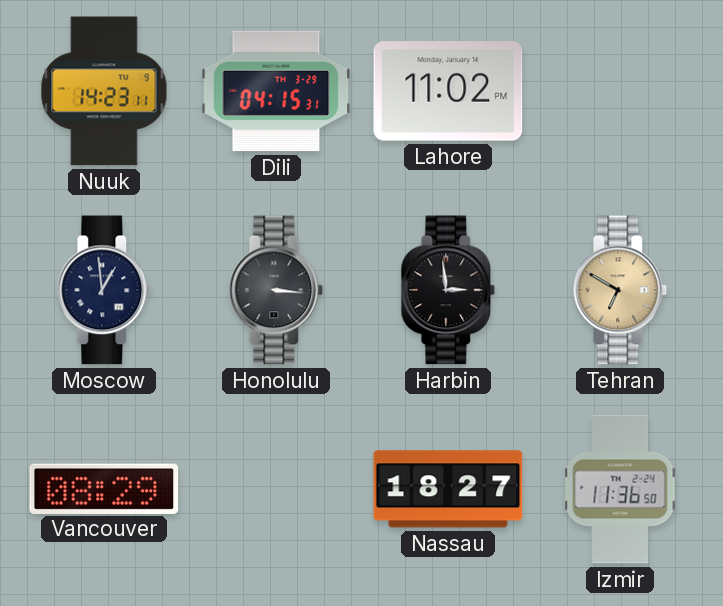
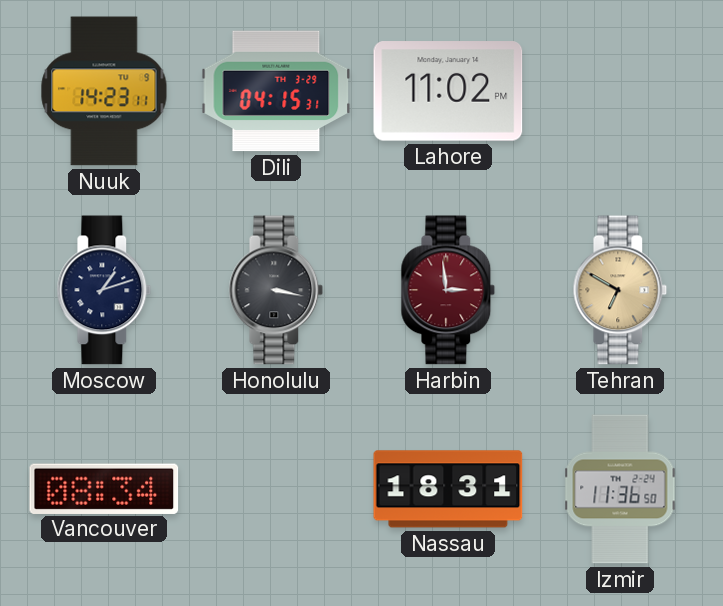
Moscow: 12:59 -> 1:12 (104, 290)
Honolulu: 3:16 -> 3:17 (276, 290)
Harbin dial: black -> burgundy (448, 290)
Vancouver: 08:29 -> 08:34 (104, 488)
Nassau: 18:27 -> 18:31 (448, 489)
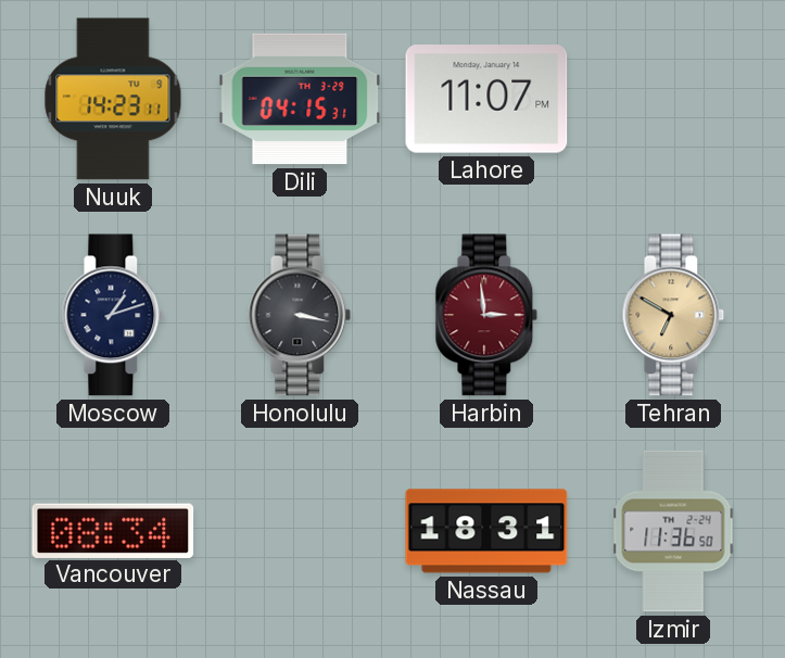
Lahore: 11:02 -> 11:07 (486, 99)
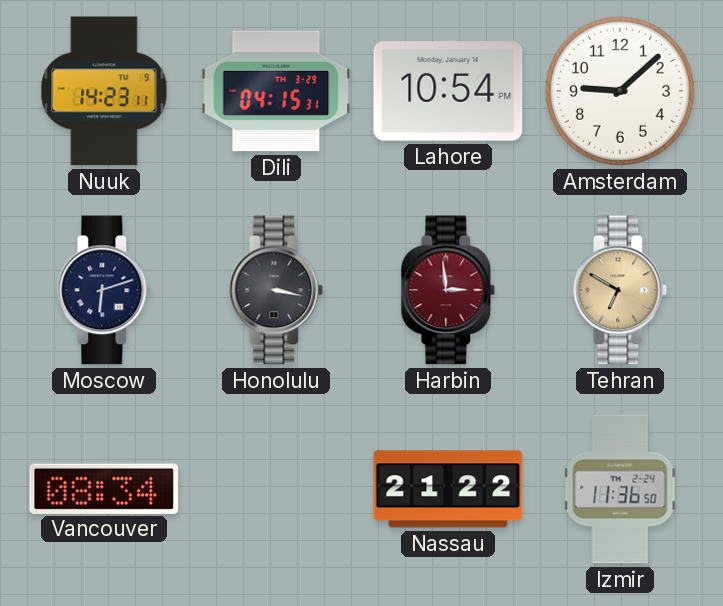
Lahore: 11:07 -> 10:54 (448, 91)
Amsterdam: none -> 9:08 (620, 91)
Moscow: 1:12 -> 6:12 (104, 290)
Nassau: 18:31 -> 21:22 (448, 489)
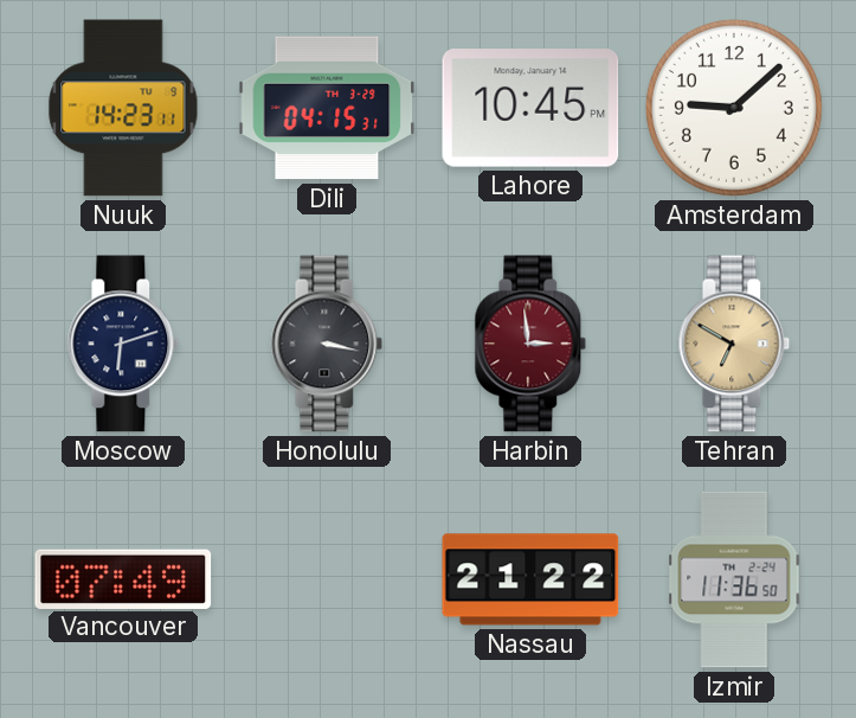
Lahore: 10:54 -> 10:45 (530, 108)
Vancouver: 08:34 -> 07:49 (123, 578)
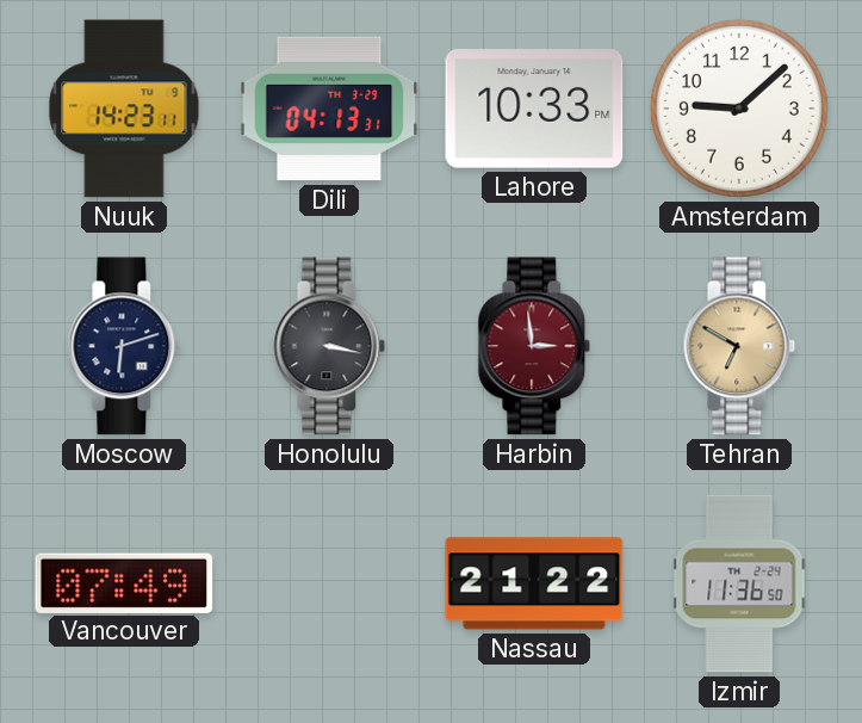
Dili: 04:15 -> 04:13 (329, 109)
Lahore: 10:45 -> 10:33 (534, 109)
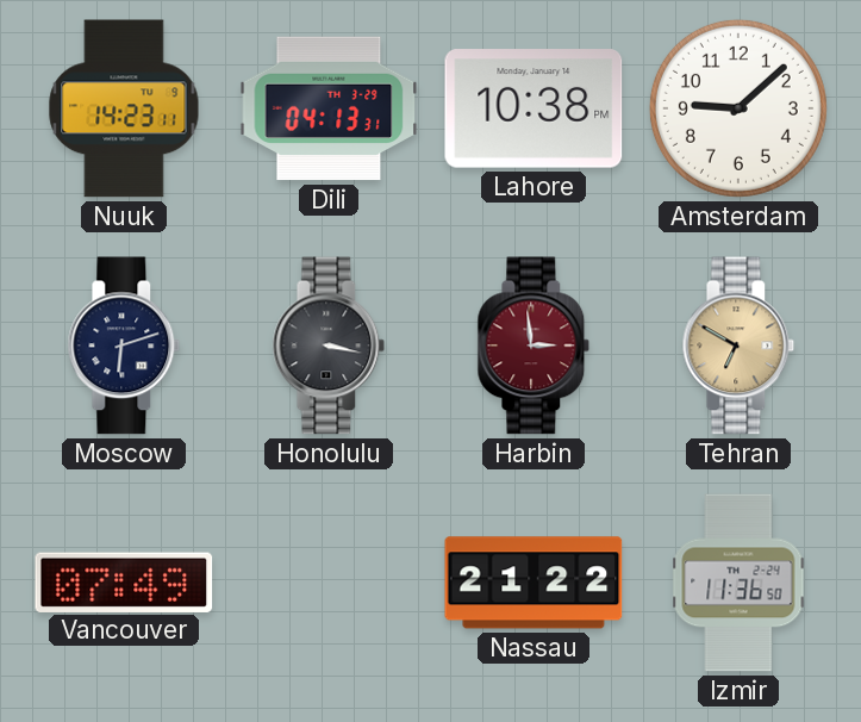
Lahore: 10:33 -> 10:38 (534, 108)
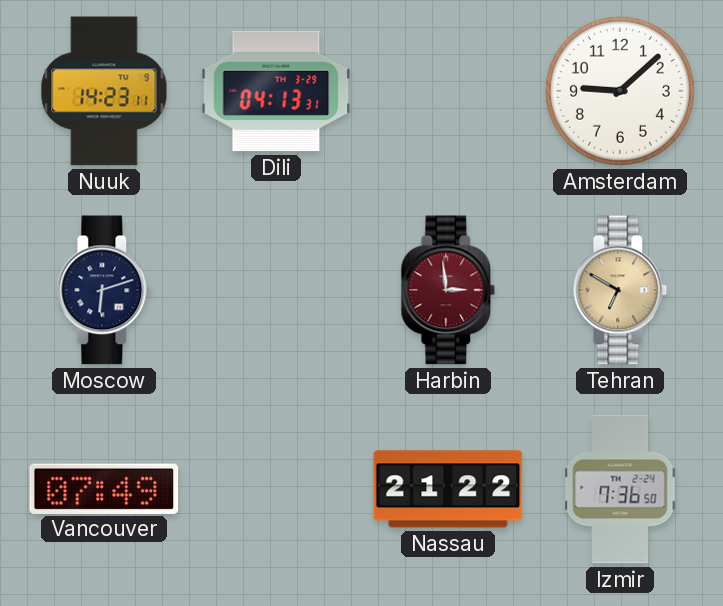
Lahore: 10:38 -> none (534, 108)
Honolulu: 3:17 -> none (329, 346)
Izmir: 11:36 -> 7:36 (620, 489)
